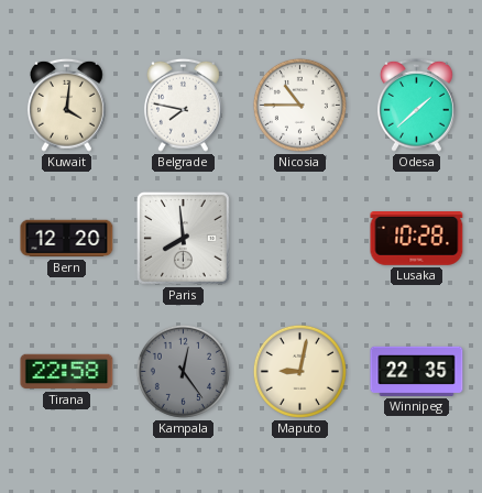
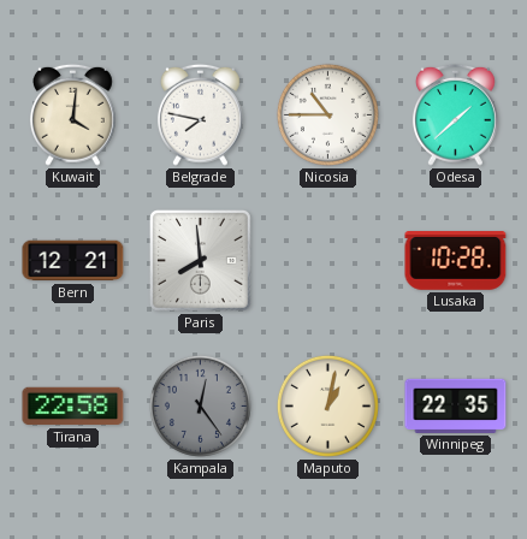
Bern: 12:20 -> 12:21 (73, 261)
Maputo: 9:02 -> 1:02 (327, 405)
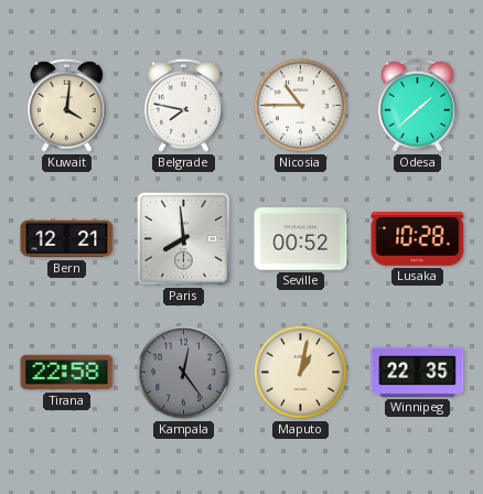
Seville: none -> 00:52 (301, 239)
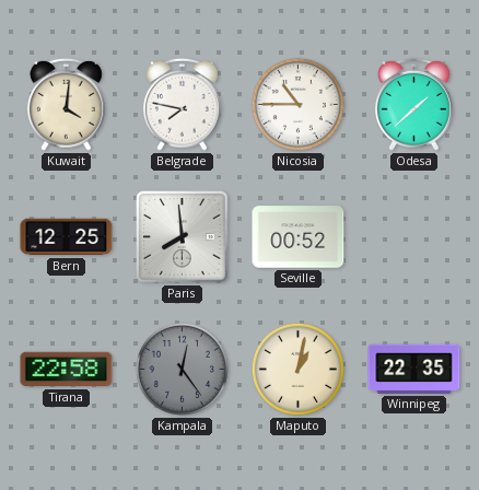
Bern: 12:21 -> 12:25 (67, 237)
Lusaka: 10:28 -> none (418, 239)
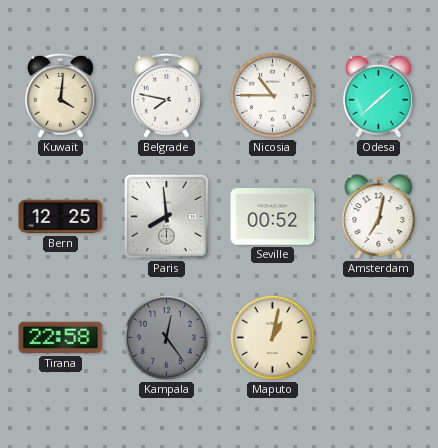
Amsterdam: none -> 7:02 (379, 217)
Winnipeg: 22:35 -> none (414, 369)
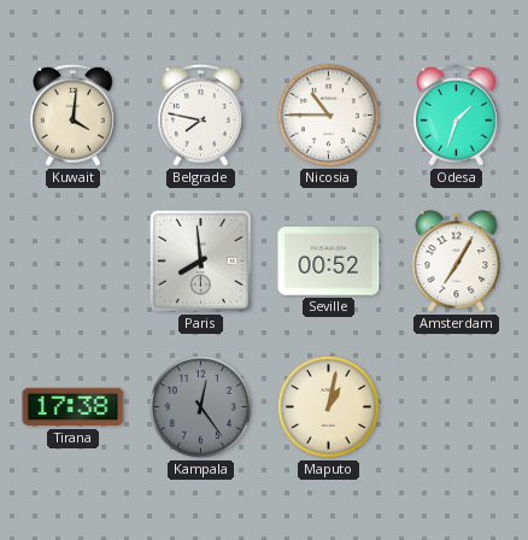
Odesa: 1:38 -> 1:33 (456, 115)
Bern: 12:25 -> none (61, 217)
Amsterdam: 7:02 -> 7:05 (457, 262)
Tirana: 22:58 -> 17:38 (74, 407)
